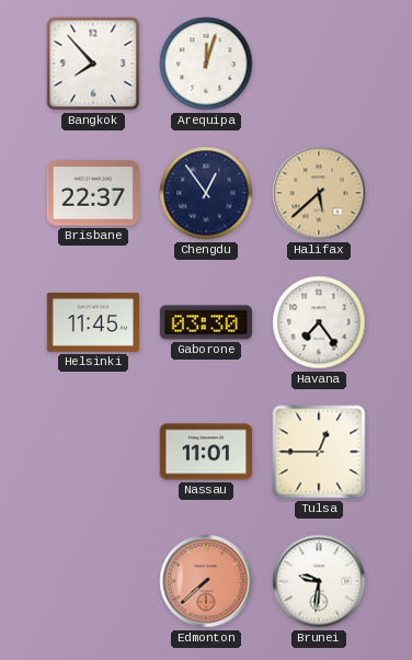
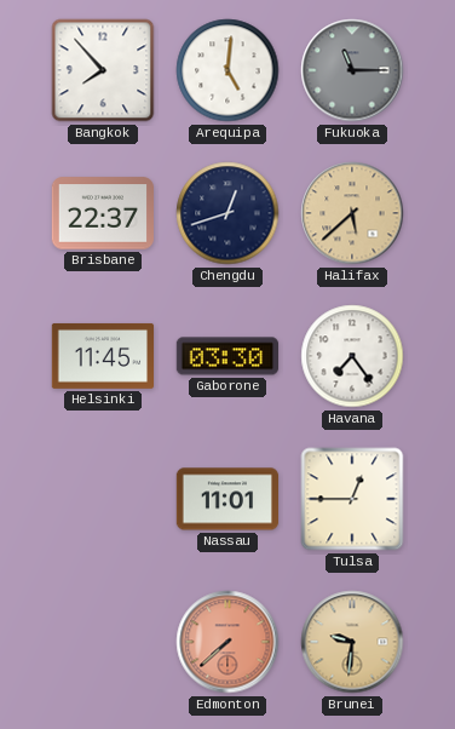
Arequipa: 12:03 -> 5:01 (227, 70)
Fukuoka: none -> 11:15 (352, 70)
Chengdu: 12:54 -> 12:42 (227, 213)
Brunei dial: white -> champagne (352, 642)
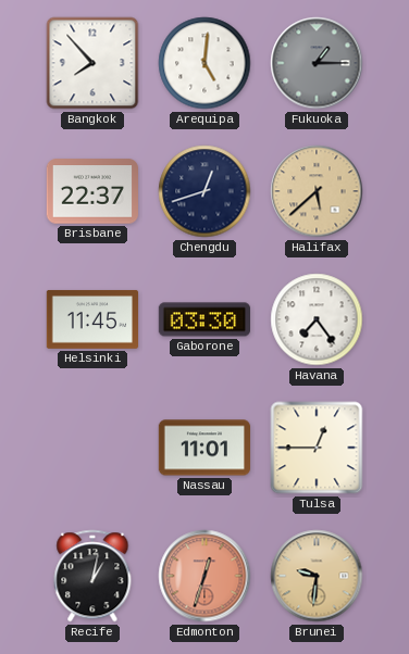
Fukuoka: 11:15 -> 1:15 (317, 63)
Recife: none -> 1:02 (92, 576)
Edmonton: 7:38 -> 12:33 (205, 576)
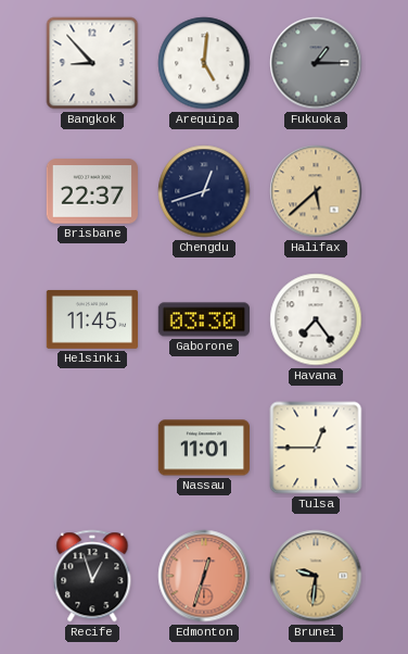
Bangkok: 7:53 -> 8:53 (92, 63)
Recife: 1:02 -> 12:57 (92, 576)
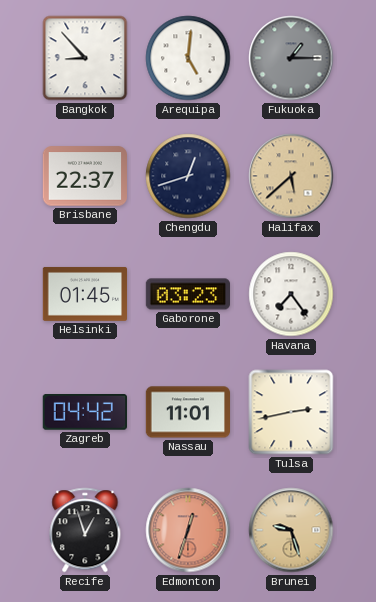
Helsinki: 11:45 -> 01:45 (85, 294)
Gaborone: 03:30 -> 03:23 (188, 294)
Zagreb: none -> 04:42 (85, 413)
Tulsa: 12:45 -> 2:43 (291, 412)
Brunei: 9:31 -> 9:27 (291, 530)
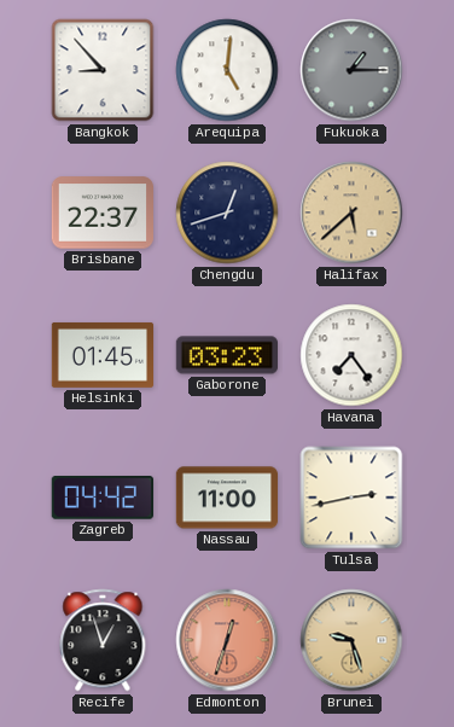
Nassau: 11:01 -> 11:00 (227, 498)
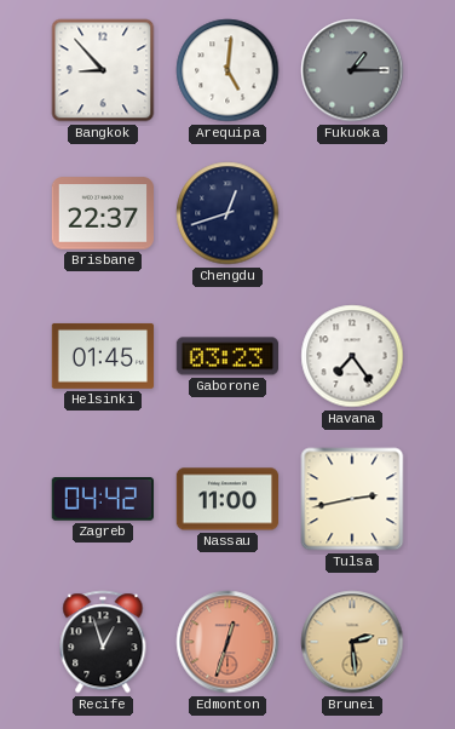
Halifax: 5:38 -> none (351, 213)
Brunei: 9:27 -> 2:29 (352, 642)
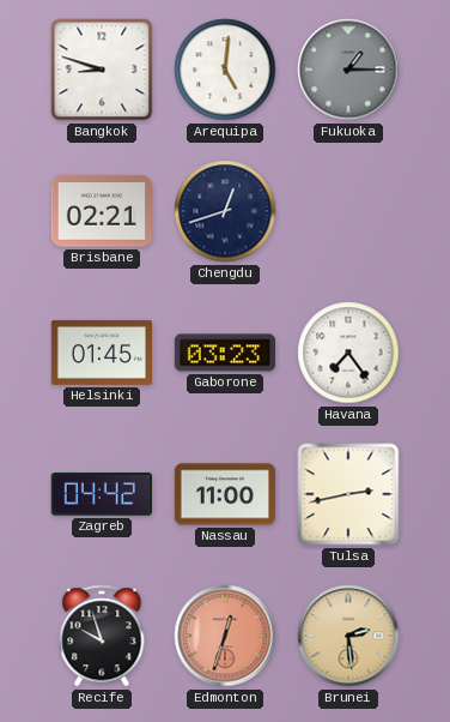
Bangkok: 8:53 -> 8:48 (102, 70)
Brisbane: 22:37 -> 02:21 (101, 211)
Recife: 12:57 -> 9:57 (102, 636)
